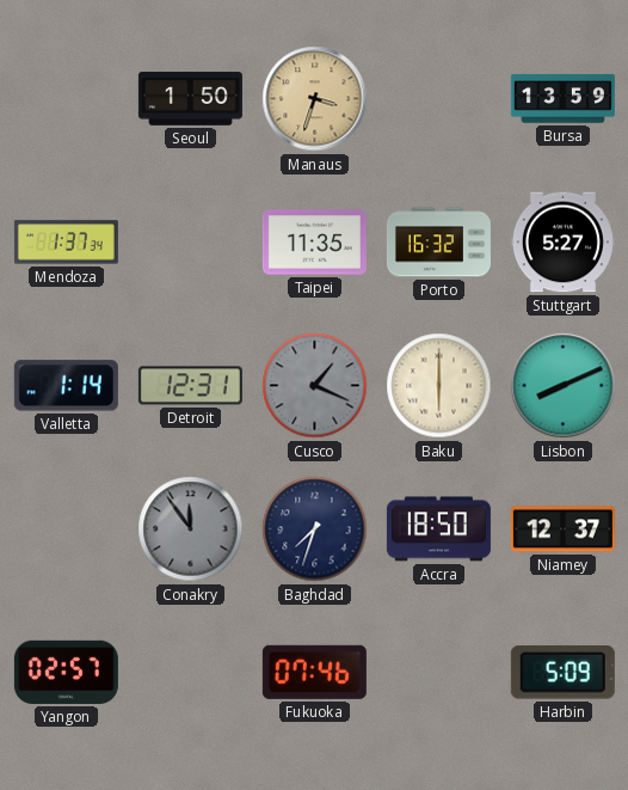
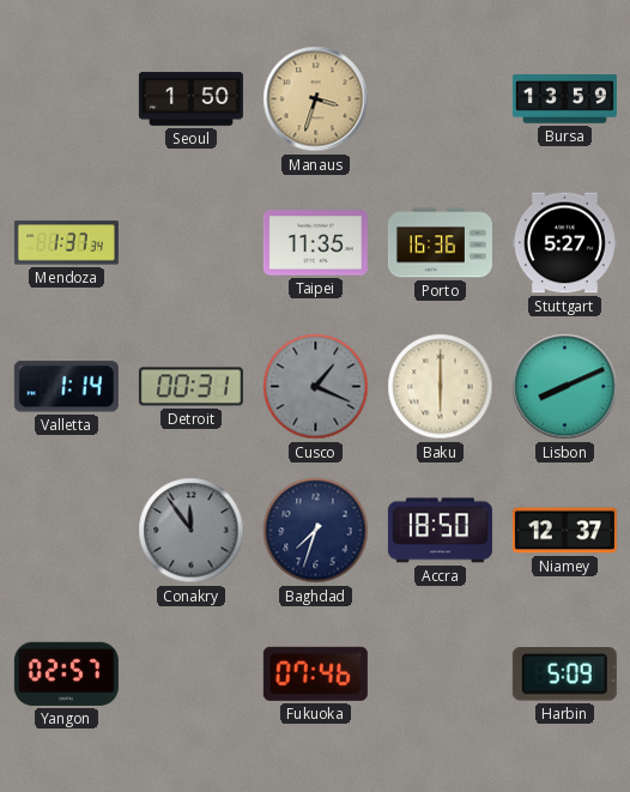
Porto: 16:32 -> 16:36 (440, 243)
Detroit: 12:31 -> 00:31 (190, 387)
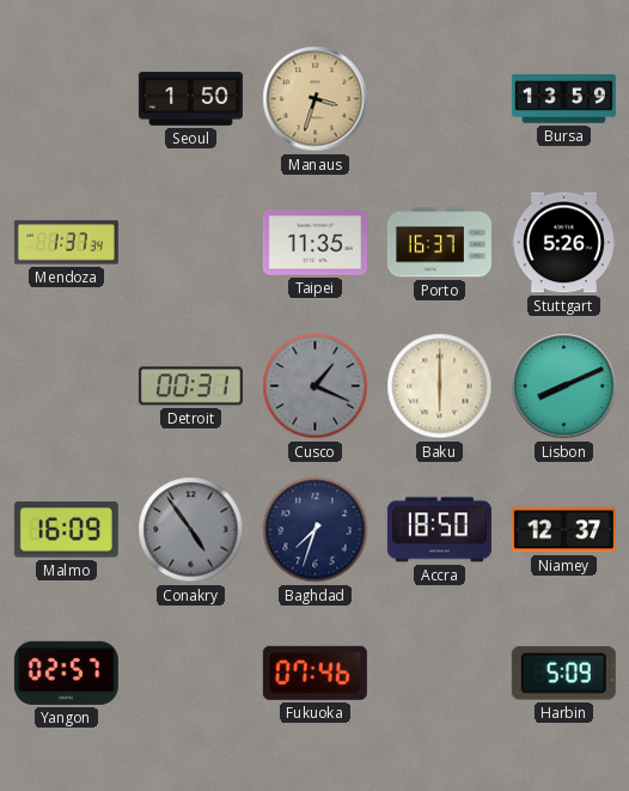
Porto: 16:36 -> 16:37 (439, 243)
Stuttgart: 5:27 -> 5:26 (563, 243)
Valletta: 1:14 -> none (66, 387)
Malmo: none -> 16:09 (66, 530)
Conakry: 11:54 -> 4:54 (191, 530)
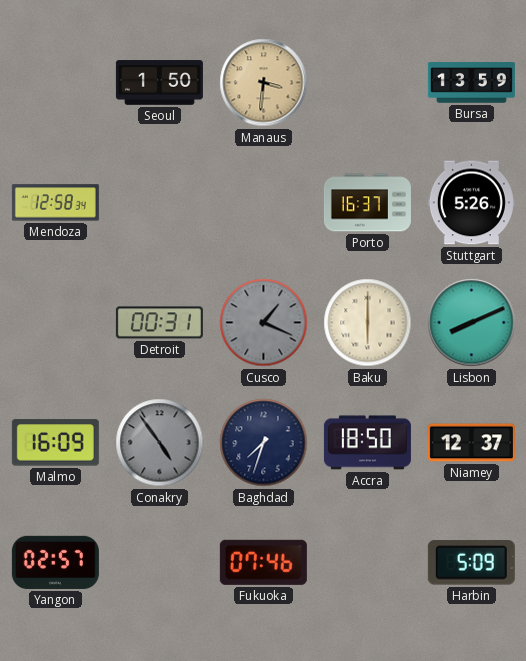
Manaus: 3:33 -> 3:31 (264, 83)
Mendoza: 1:37 -> 12:58 (55, 203)
Taipei: 11:35 -> none (314, 243)
